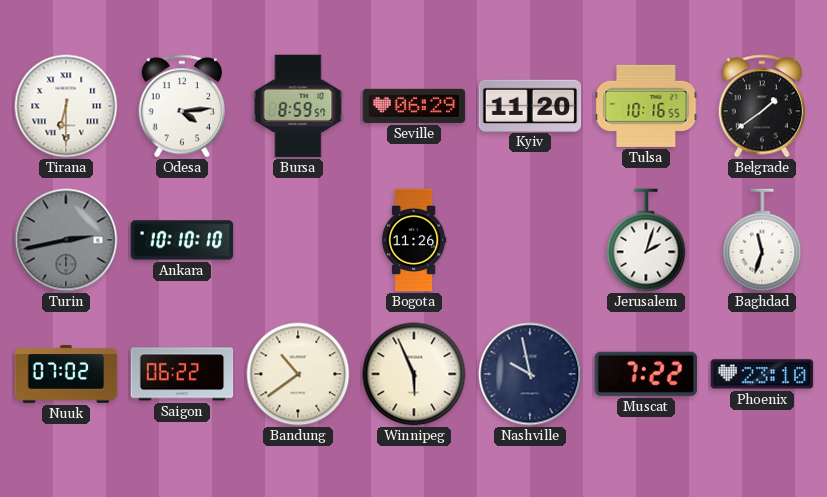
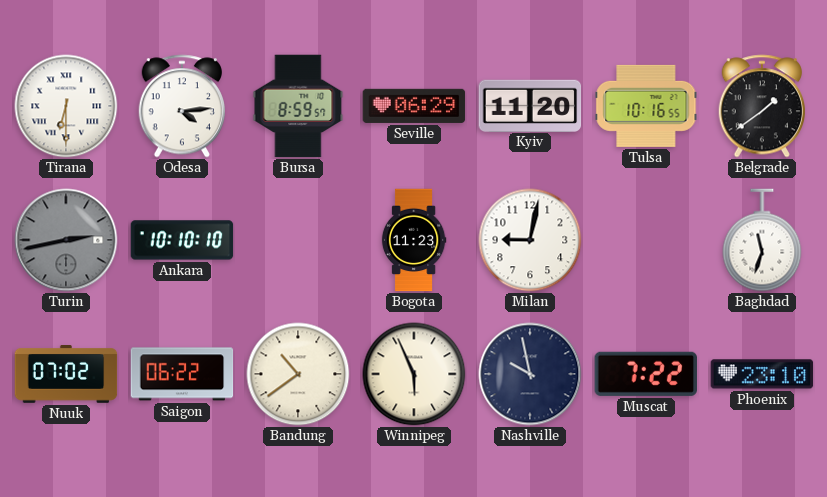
Bogota: 11:26 -> 11:23 (414, 240)
Milan: none -> 9:02 (530, 240)
Jerusalem: 2:03 -> none (646, 240)
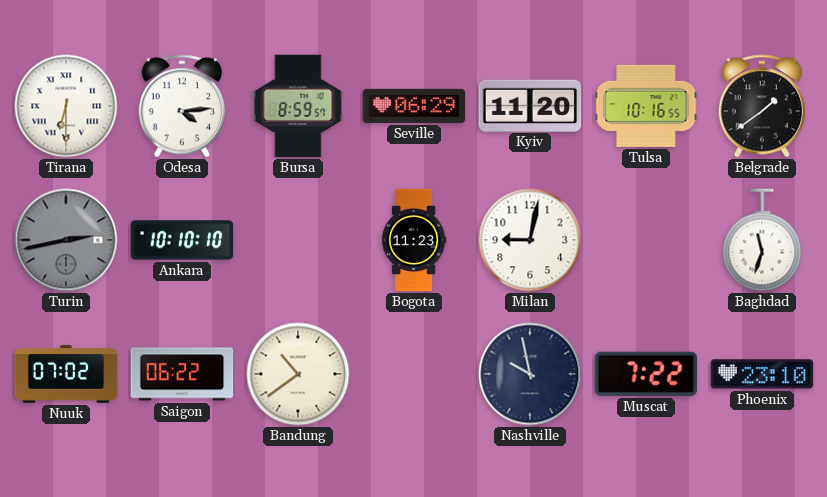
Winnipeg: 5:56 -> none (414, 374)
